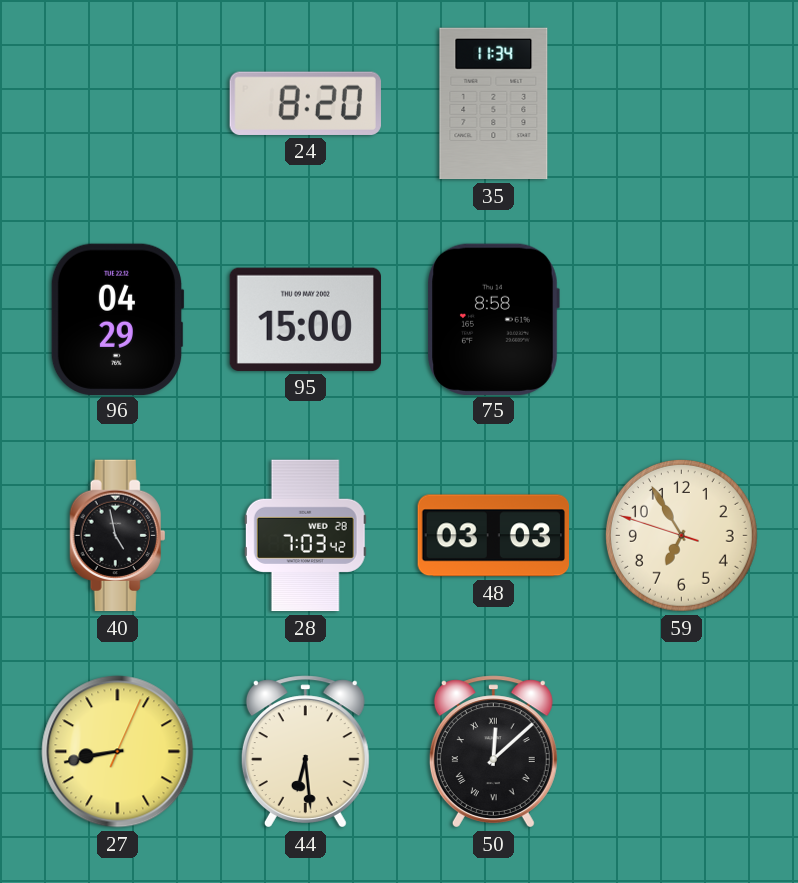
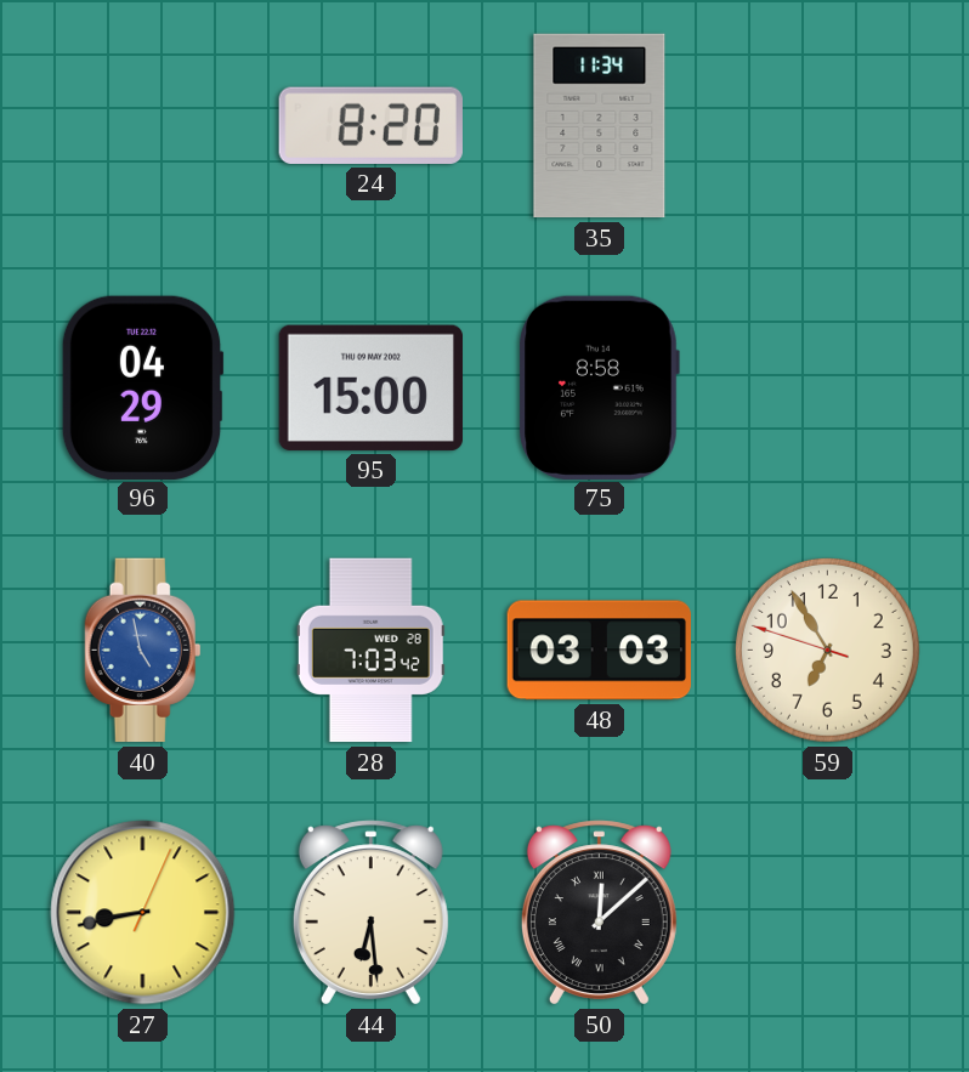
40 dial: black -> blue (143, 651)
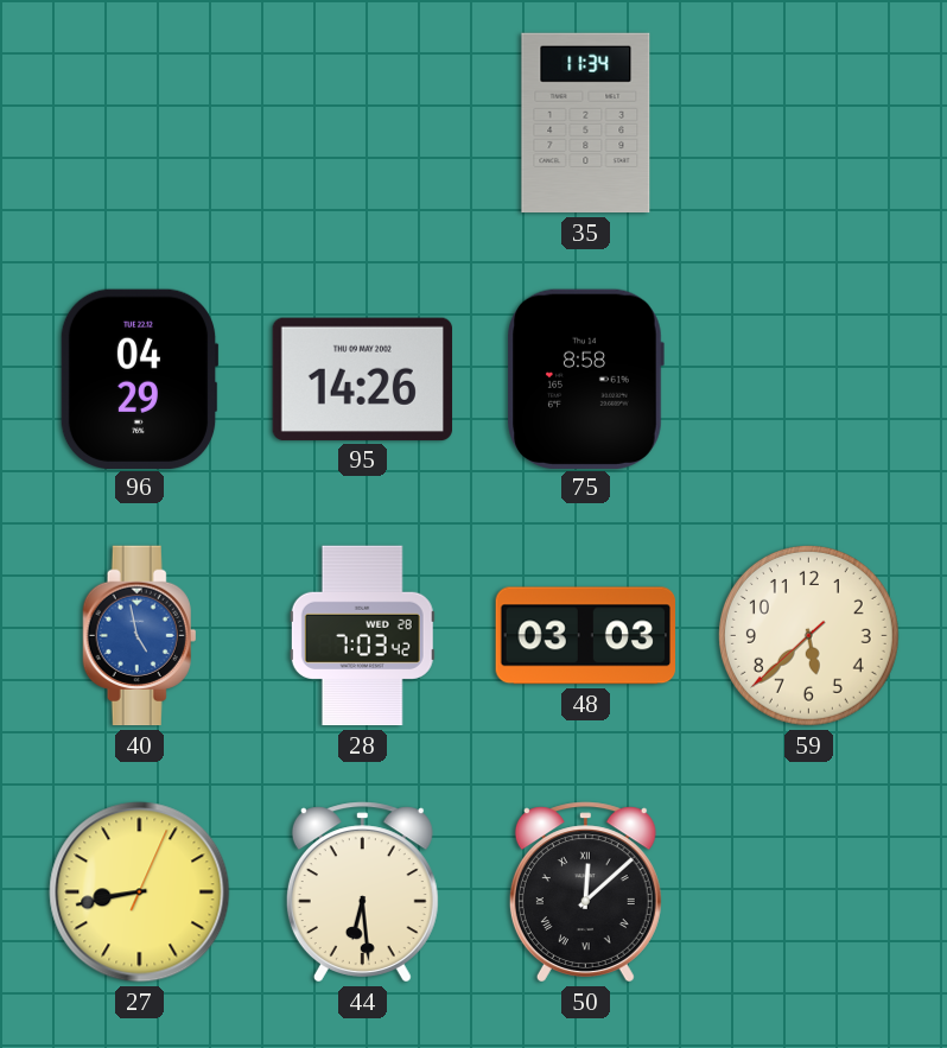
24: 8:20 -> none (370, 125)
95: 15:00 -> 14:26 (362, 379)
59: 6:54 -> 5:37 (808, 635)
